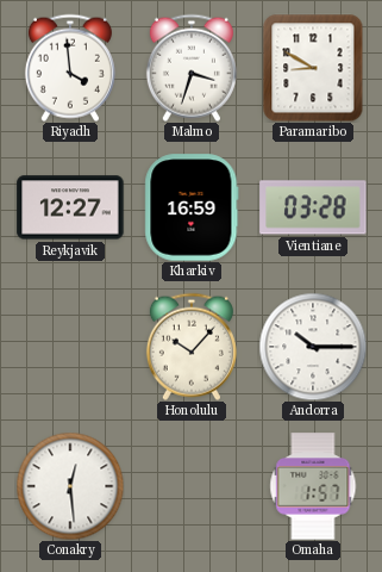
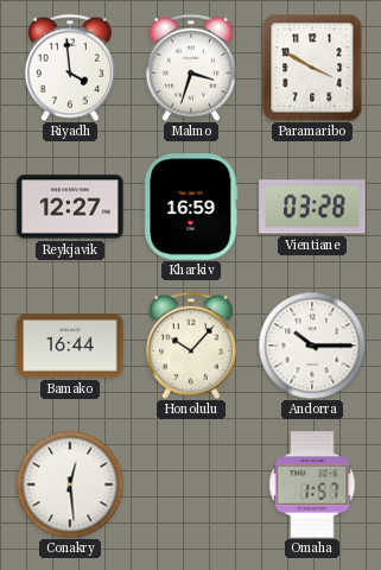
Paramaribo: 8:50 -> 3:50 (312, 68)
Bamako: none -> 16:44 (70, 346)
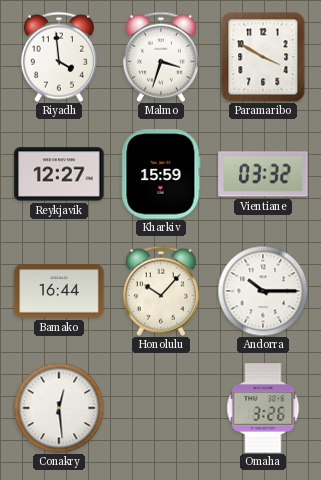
Kharkiv: 16:59 -> 15:59 (161, 174)
Vientiane: 03:28 -> 03:32 (263, 174)
Omaha: 1:57 -> 3:26 (263, 408)
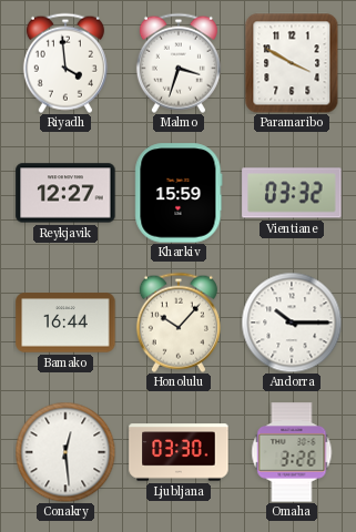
Ljubljana: none -> 03:30 (179, 452)
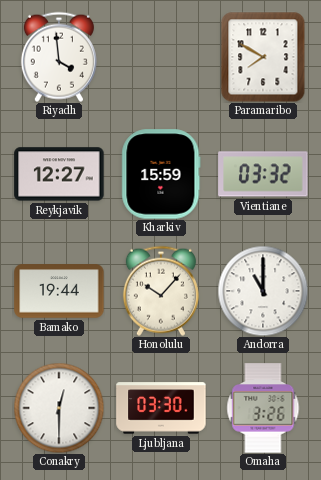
Malmo: 3:33 -> none (179, 63)
Paramaribo: 3:50 -> 7:50 (263, 57)
Bamako: 16:44 -> 19:44 (59, 291)
Andorra: 10:15 -> 11:00 (263, 291)
Conakry: 12:29 -> 12:30 (59, 408)
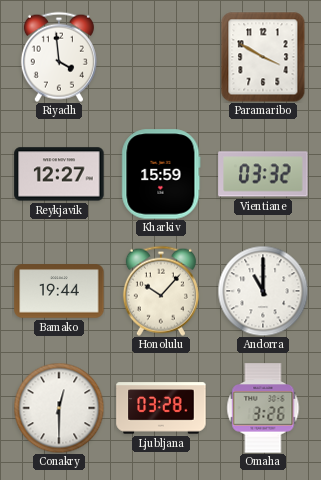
Paramaribo: 7:50 -> 3:50 (263, 57)
Ljubljana: 03:30 -> 03:28 (161, 408)
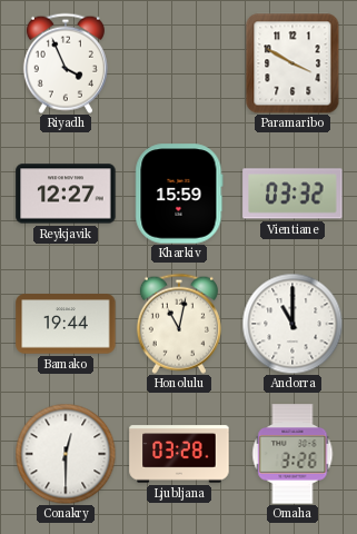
Riyadh: 3:59 -> 3:56 (66, 63)
Honolulu: 10:07 -> 11:02 (179, 324)
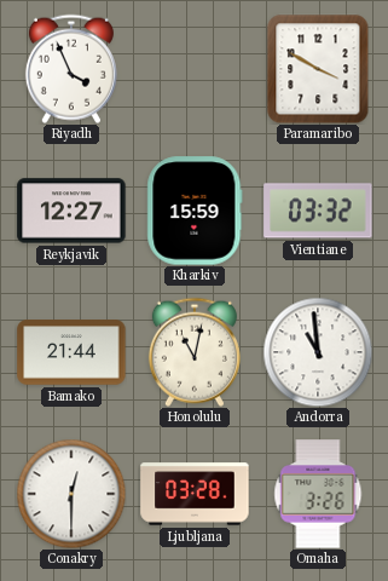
Bamako: 19:44 -> 21:44 (71, 352)
Andorra: 11:00 -> 10:59 (318, 352)
